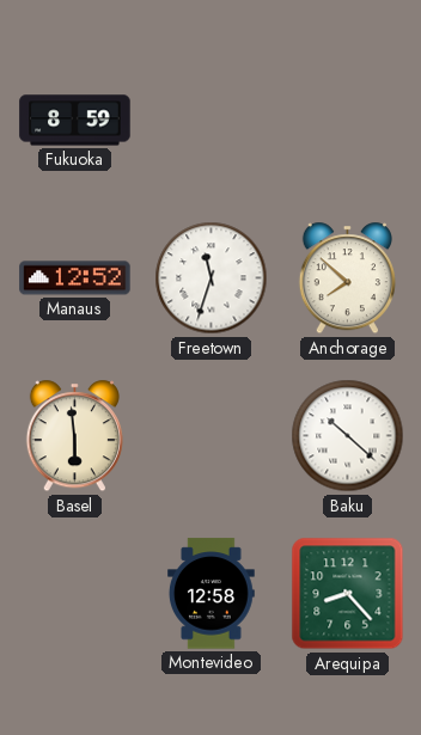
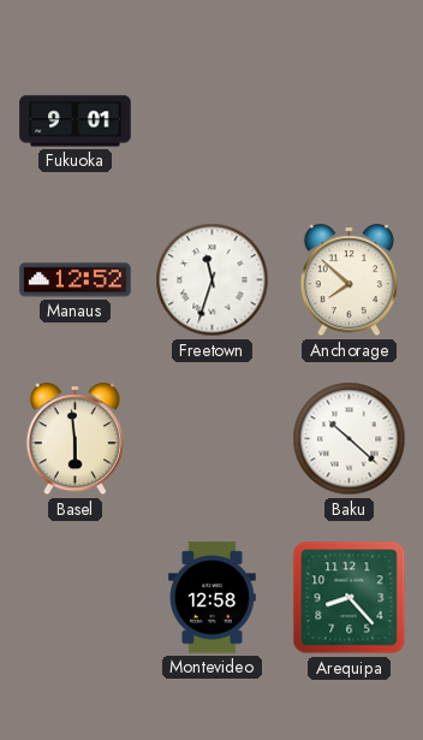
Fukuoka: 8:59 -> 9:01 (76, 122)
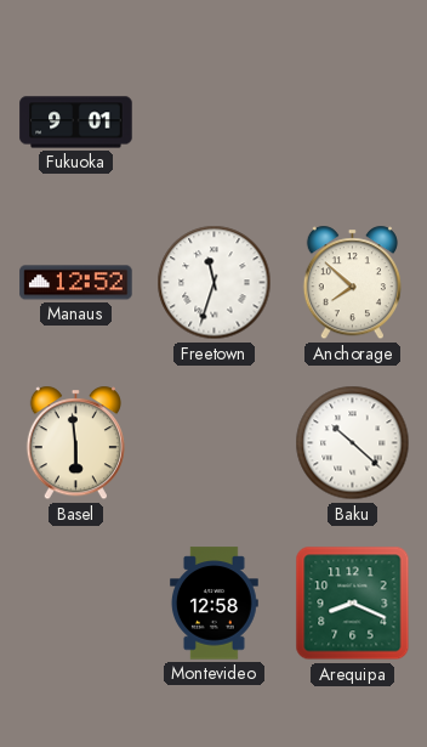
Arequipa: 8:23 -> 8:19 (353, 604)
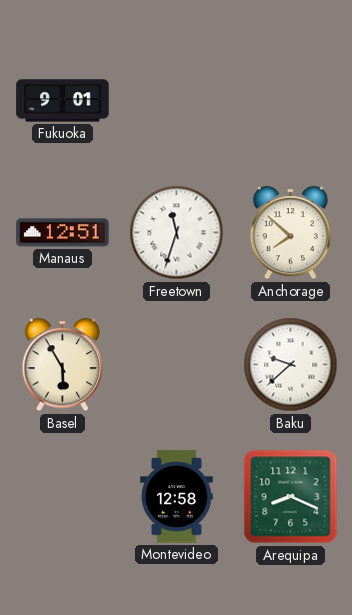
Manaus: 12:52 -> 12:51 (63, 233)
Basel: 5:59 -> 5:55 (62, 365)
Baku: 10:22 -> 9:38 (291, 365)
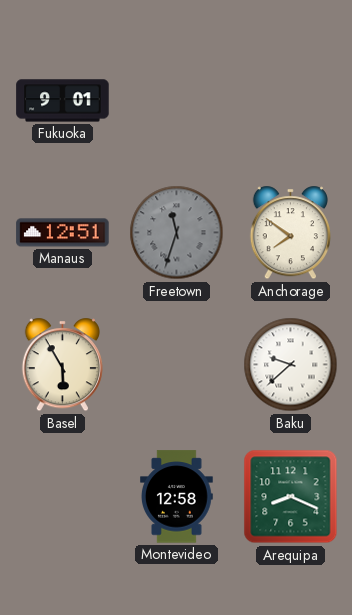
Freetown dial: white -> grey (177, 233)
Anchorage: 7:52 -> 7:51 (290, 233)
